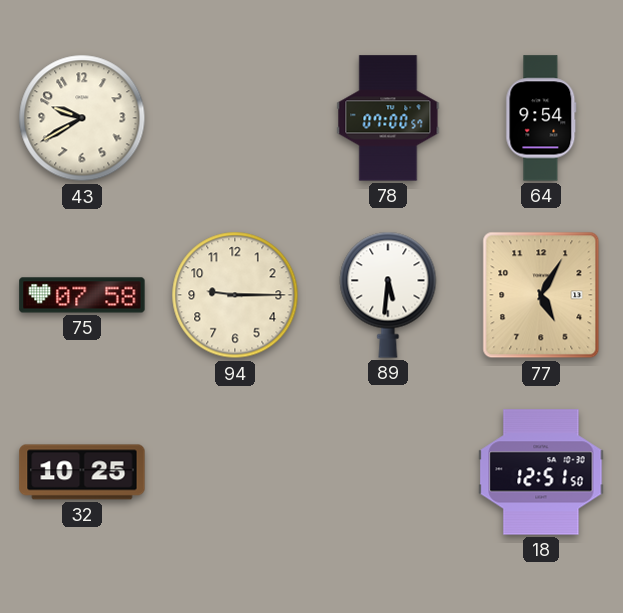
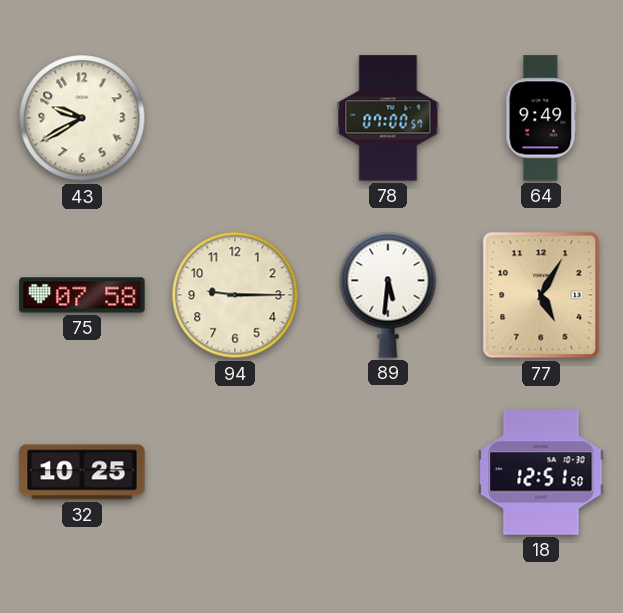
64: 9:54 -> 9:49 (541, 118)
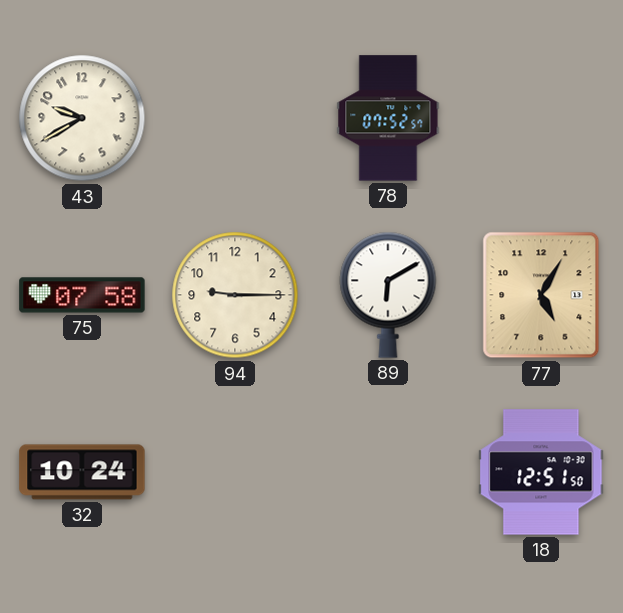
78: 07:00 -> 07:52 (388, 118)
64: 9:49 -> none (541, 118)
89: 5:31 -> 6:10 (388, 295)
32: 10:25 -> 10:24 (82, 472)
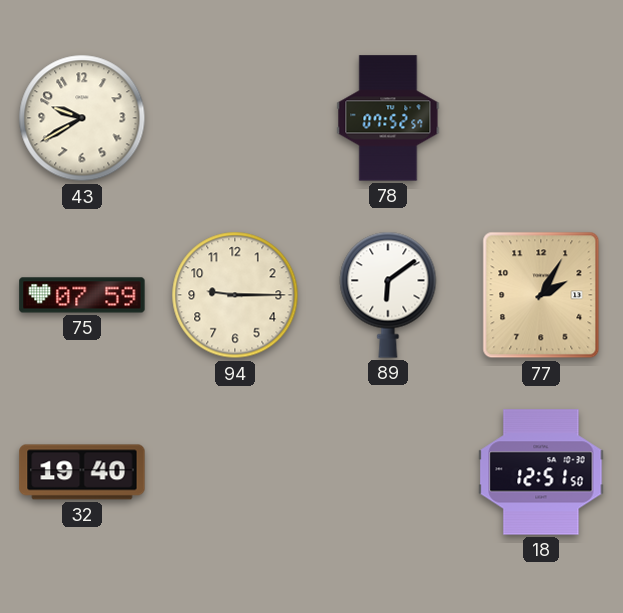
75: 07:58 -> 07:59 (82, 295)
89: 6:10 -> 6:09 (388, 295)
77: 5:05 -> 2:05 (541, 295)
32: 10:24 -> 19:40 (82, 472)
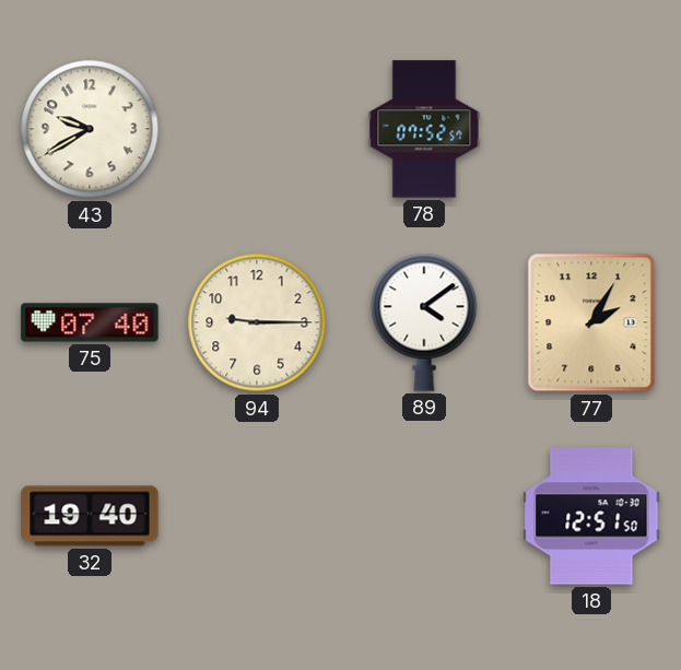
75: 07:59 -> 07:40 (90, 322)
89: 6:09 -> 4:09 (424, 322)
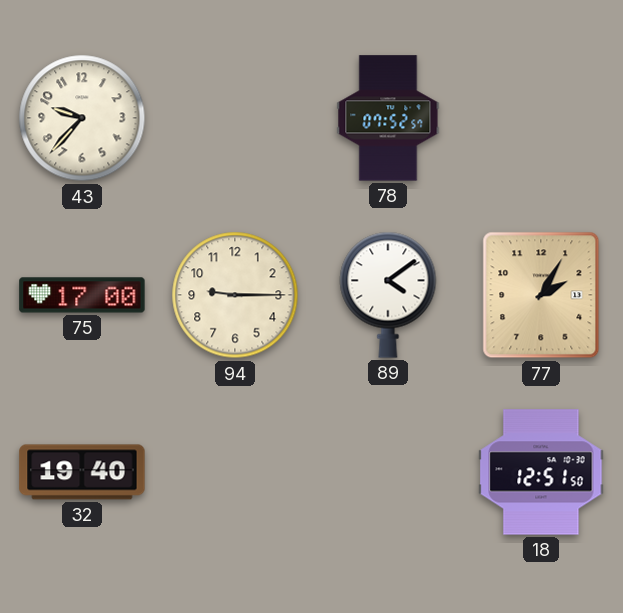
43: 9:40 -> 9:37 (82, 118)
75: 07:40 -> 17:00 (82, 295)
